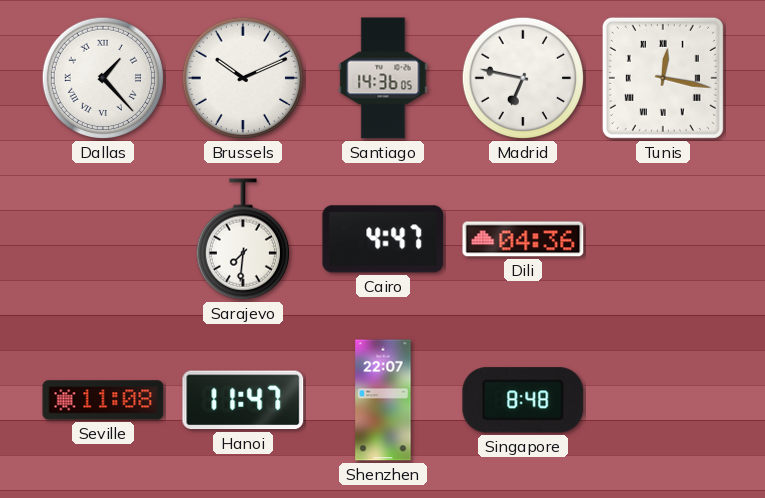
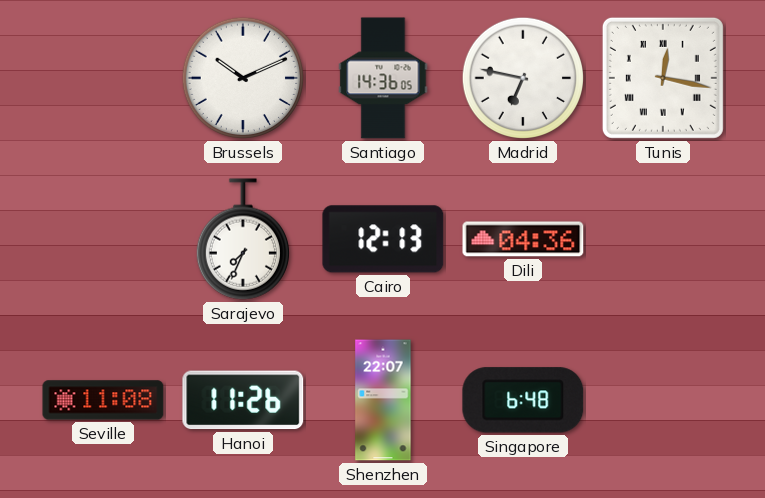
Dallas: 1:23 -> none (103, 78)
Sarajevo: 7:31 -> 7:34 (243, 239)
Cairo: 4:47 -> 12:13 (383, 239)
Hanoi: 11:47 -> 11:26 (243, 400)
Singapore: 8:48 -> 6:48 (523, 400)
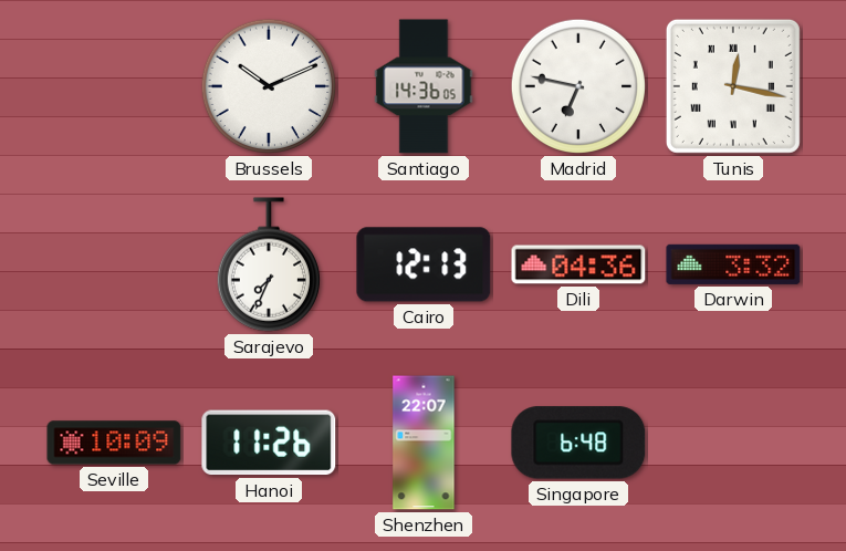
Darwin: none -> 3:32 (733, 264)
Seville: 11:08 -> 10:09 (114, 443)
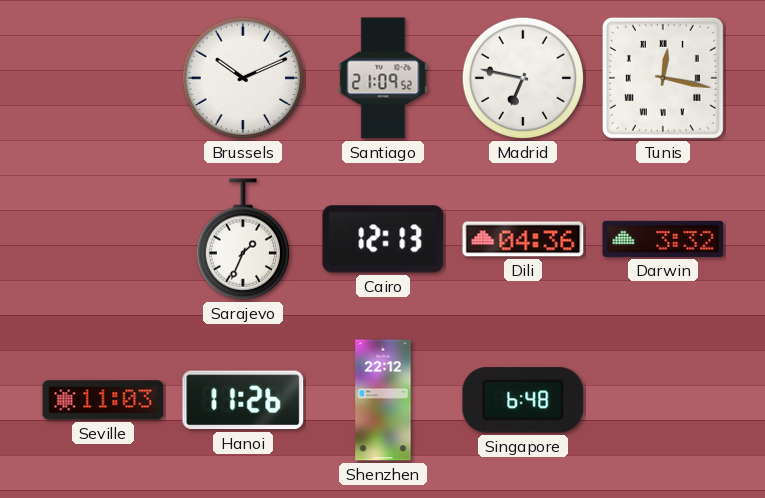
Santiago: 14:36 -> 21:09 (383, 78)
Sarajevo: 7:34 -> 1:34 (243, 239)
Seville: 10:09 -> 11:03 (103, 400)
Shenzhen: 22:07 -> 22:12 (383, 400)
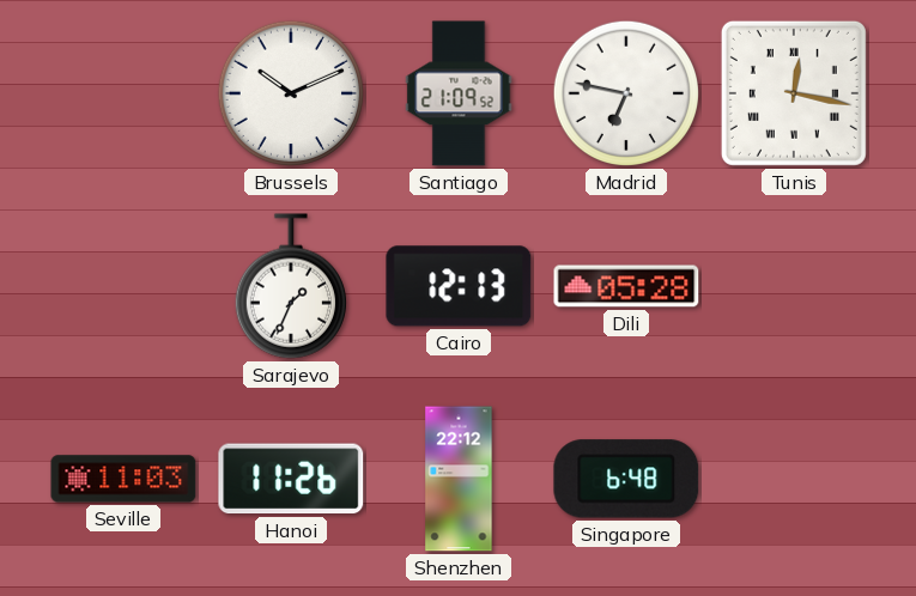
Dili: 04:36 -> 05:28 (626, 286)
Darwin: 3:32 -> none (663, 239)
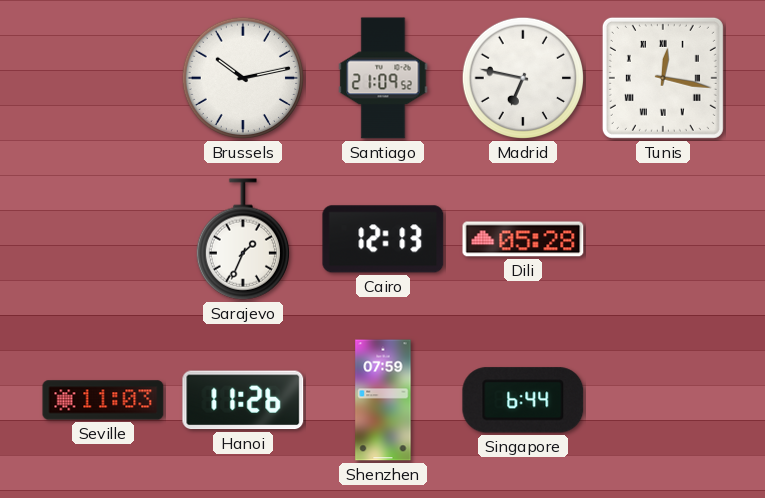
Brussels: 10:11 -> 10:13 (243, 78)
Shenzhen: 22:12 -> 07:59 (383, 400)
Singapore: 6:48 -> 6:44 (523, 400)
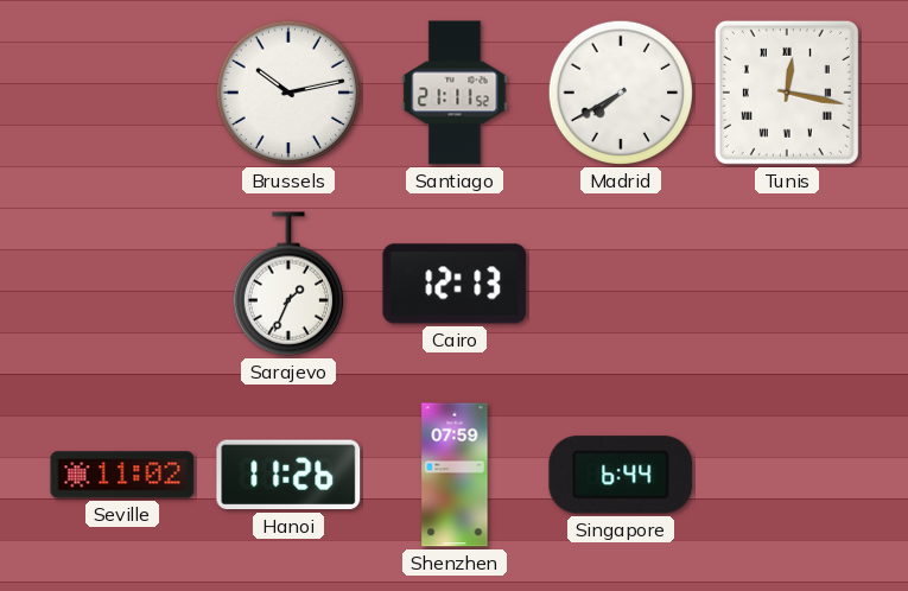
Santiago: 21:09 -> 21:11 (455, 93)
Madrid: 6:47 -> 7:40 (621, 93)
Dili: 05:28 -> none (523, 239)
Seville: 11:03 -> 11:02 (122, 475)
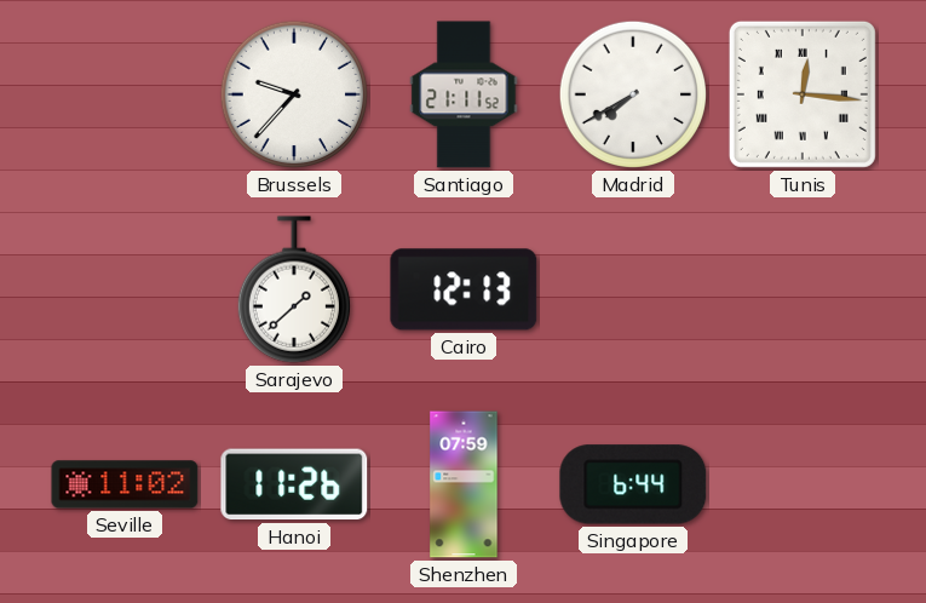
Brussels: 10:13 -> 9:37 (294, 94)
Tunis: 12:17 -> 12:16 (803, 94)
Sarajevo: 1:34 -> 1:38 (294, 289)
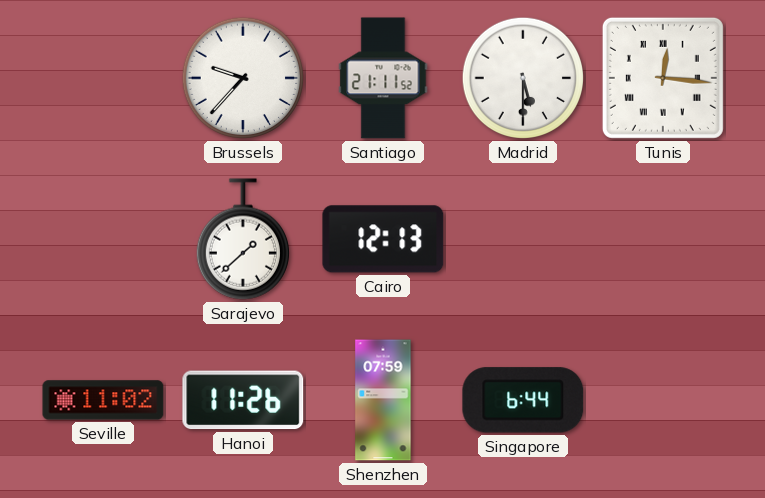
Madrid: 7:40 -> 5:30 (523, 78)
